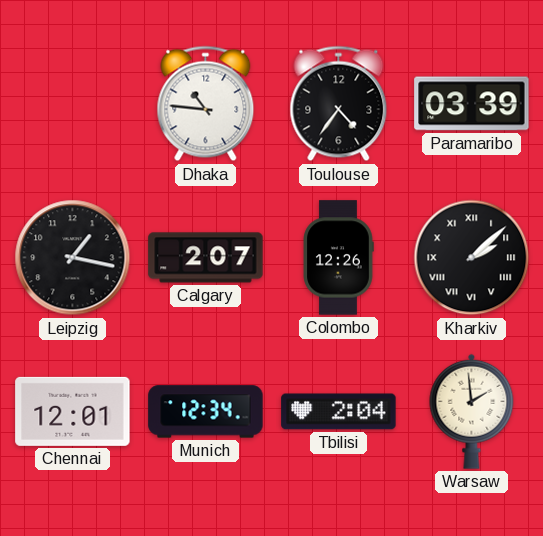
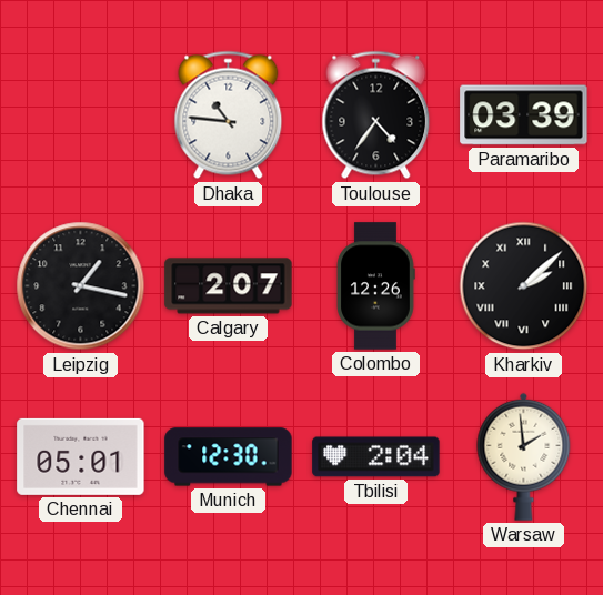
Chennai: 12:01 -> 05:01 (81, 456)
Munich: 12:34 -> 12:30 (229, 457)
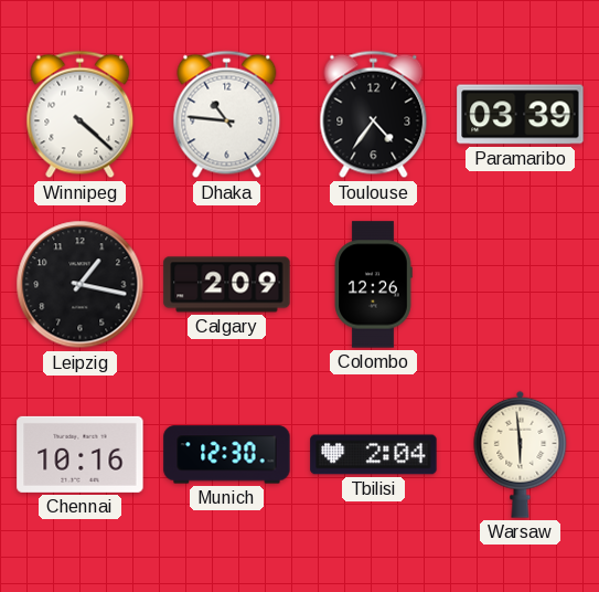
Winnipeg: none -> 4:22 (81, 115)
Calgary: 2:07 -> 2:09 (227, 285)
Kharkiv: 2:08 -> none (524, 286)
Chennai: 05:01 -> 10:16 (81, 454)
Warsaw: 1:59 -> 5:59 (521, 454)
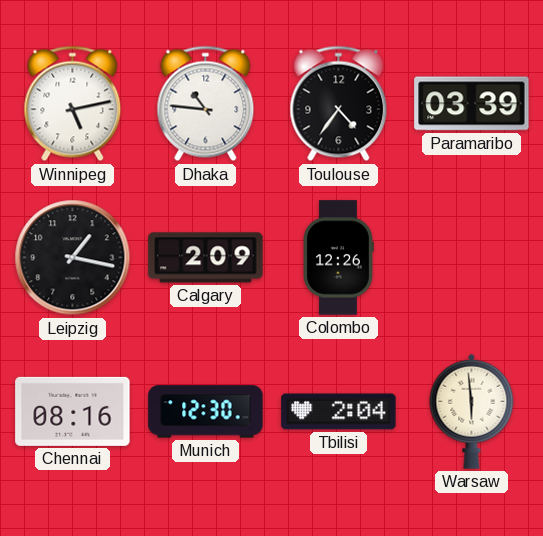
Winnipeg: 4:22 -> 5:13 (73, 104)
Chennai: 10:16 -> 08:16 (73, 411)
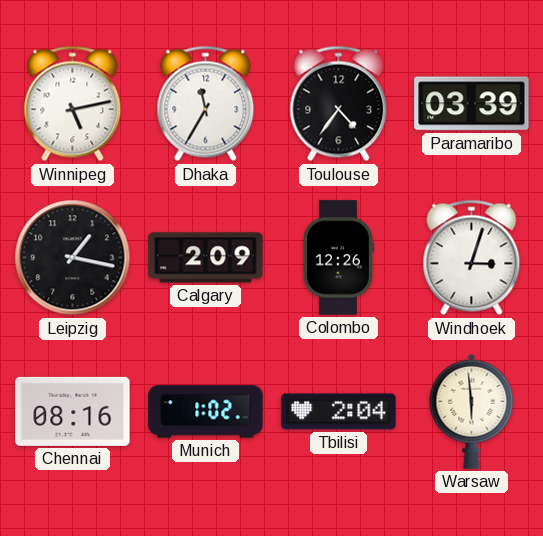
Dhaka: 10:46 -> 11:35 (206, 104)
Windhoek: none -> 3:03 (472, 258)
Munich: 12:30 -> 1:02 (206, 412)
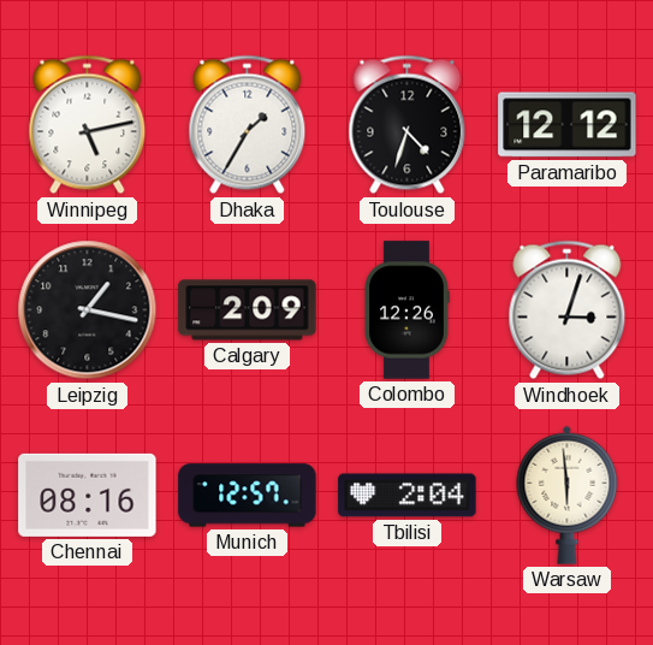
Dhaka: 11:35 -> 1:35 (248, 125)
Toulouse: 4:36 -> 4:33 (408, 125)
Paramaribo: 03:39 -> 12:12 (568, 125)
Munich: 1:02 -> 12:57 (248, 496)
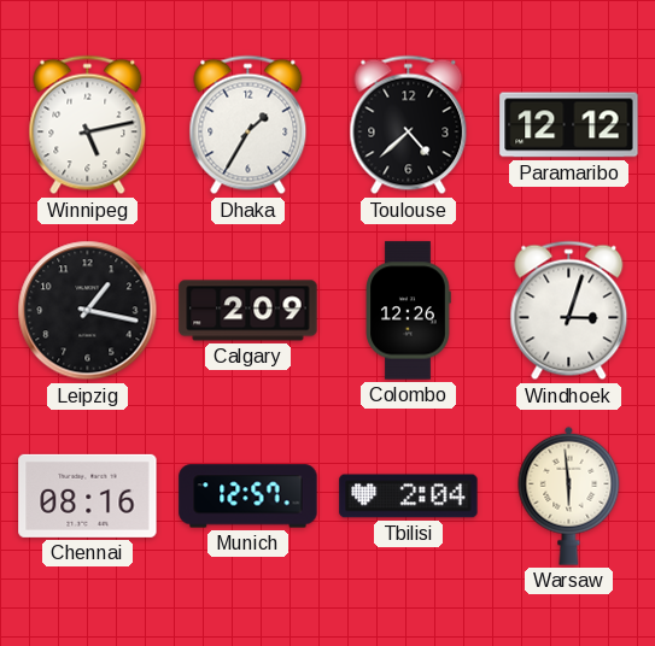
Toulouse: 4:33 -> 4:38 (409, 125)
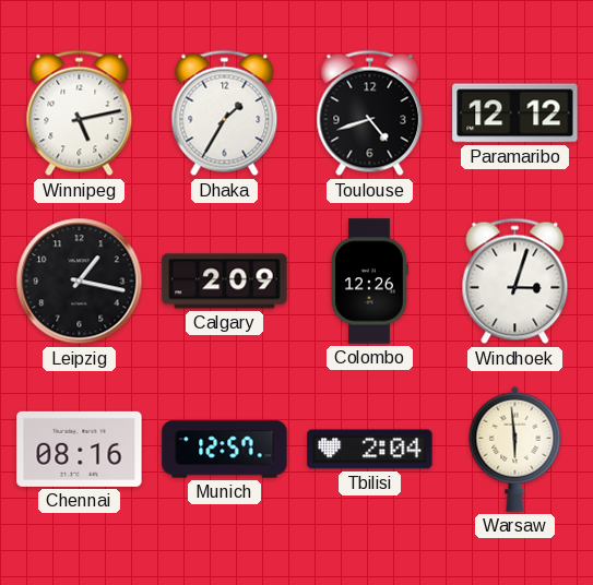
Toulouse: 4:38 -> 4:42 (370, 114)
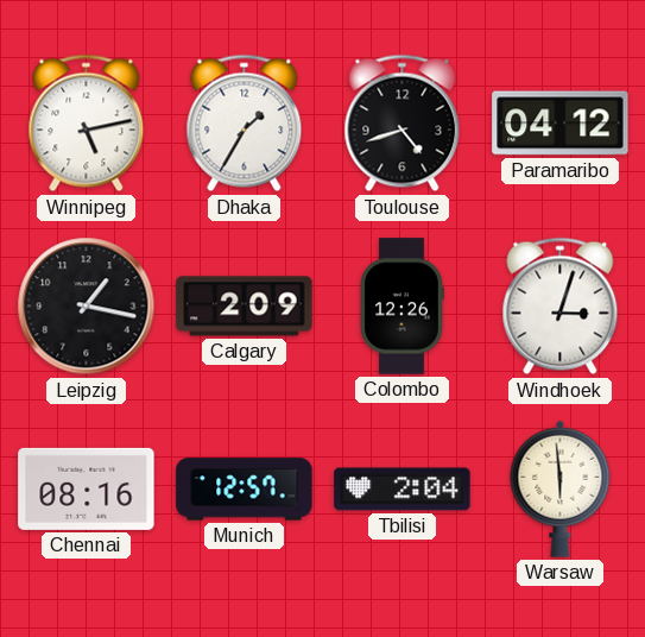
Paramaribo: 12:12 -> 04:12 (561, 124)
